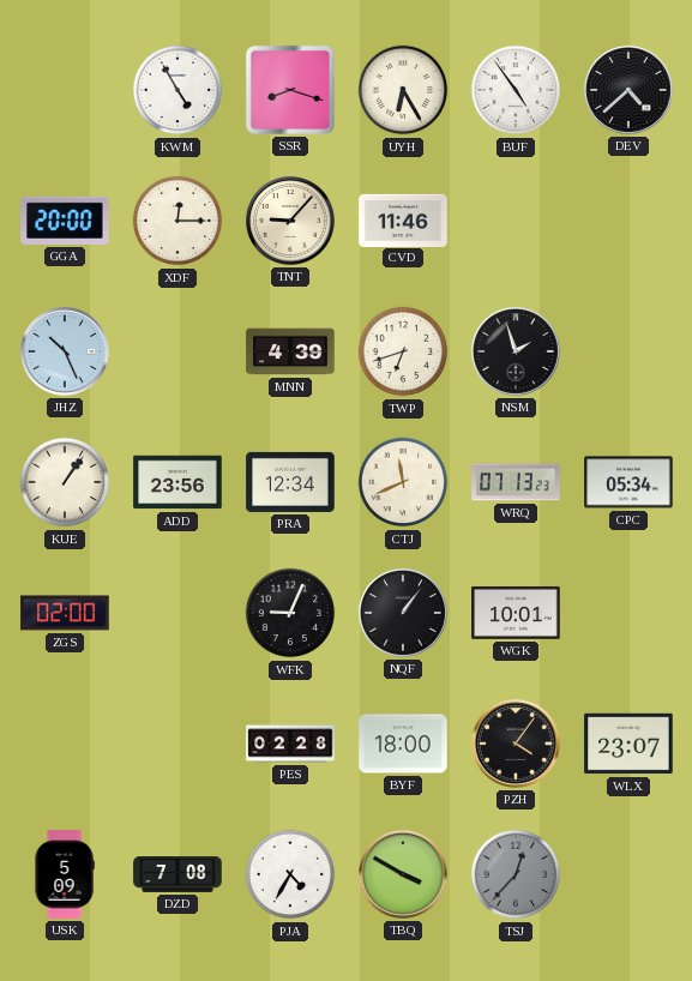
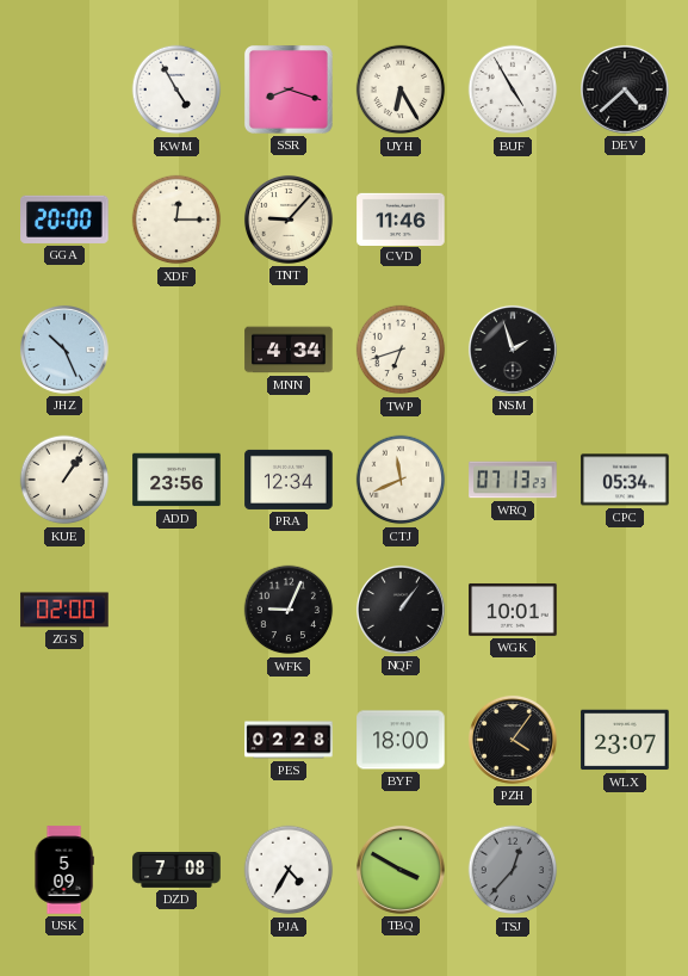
BUF: 4:54 -> 4:55 (513, 89)
MNN: 4:39 -> 4:34 (289, 350)
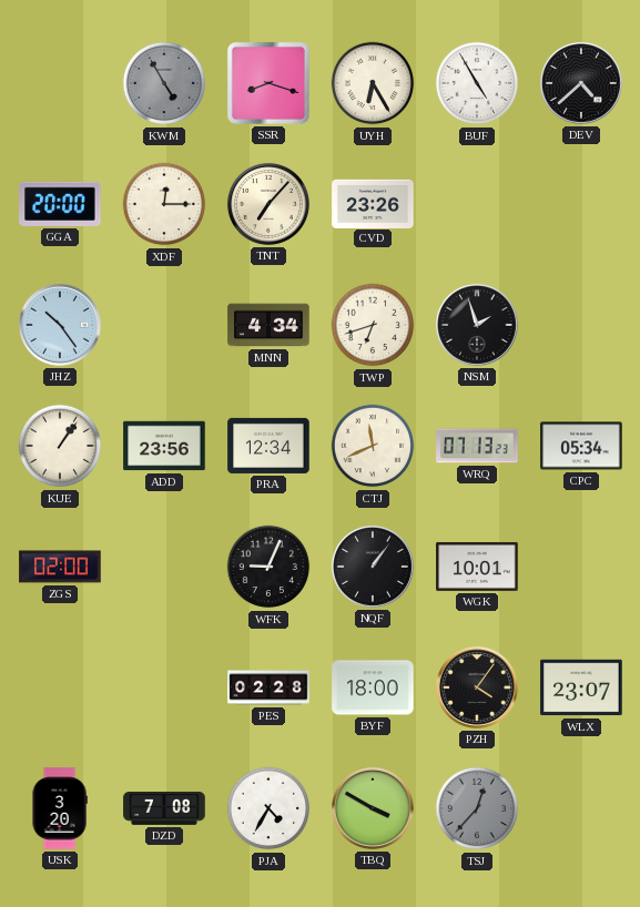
KWM dial: white -> grey (164, 83)
TNT: 9:07 -> 7:07 (268, 204)
CVD: 11:46 -> 23:26 (373, 203)
JHZ: 10:26 -> 10:24 (60, 325)
USK: 5:09 -> 3:20 (60, 808)
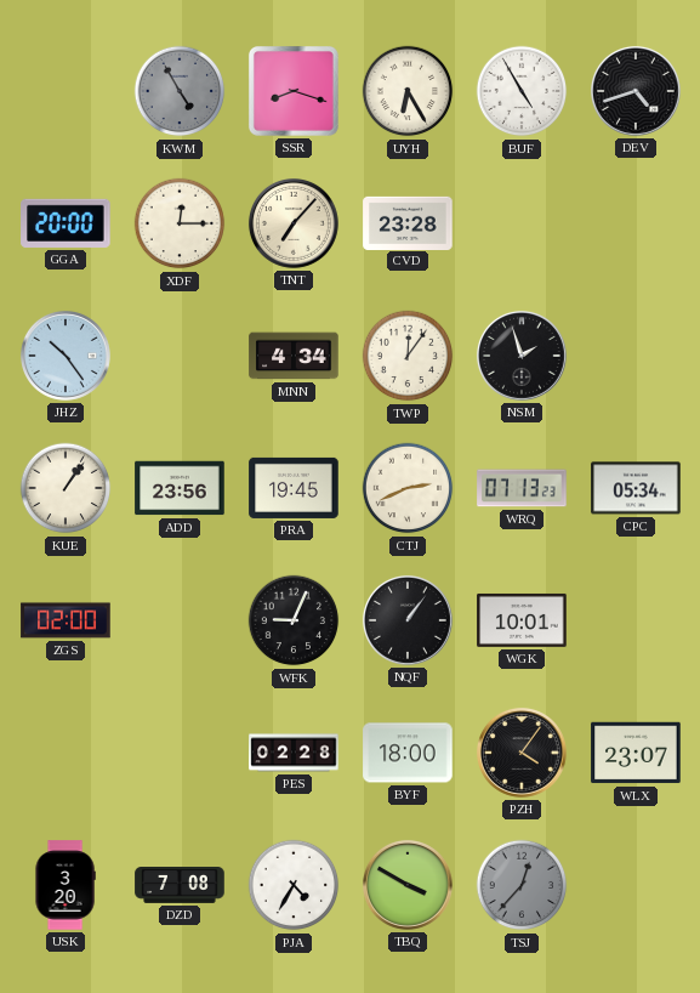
DEV: 4:38 -> 4:42 (636, 91)
CVD: 23:26 -> 23:28 (408, 222)
TWP: 6:42 -> 12:06 (408, 356)
PRA: 12:34 -> 19:45 (294, 488)
CTJ: 11:41 -> 2:41 (408, 488)
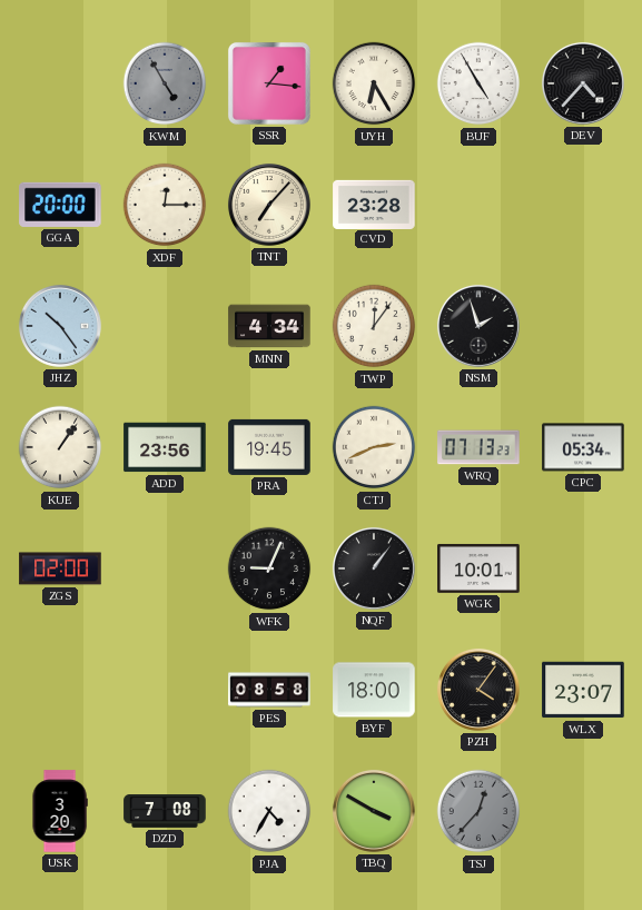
SSR: 8:18 -> 1:16 (269, 83)
DEV: 4:42 -> 4:37 (583, 83)
PES: 02:28 -> 08:58 (269, 690)
